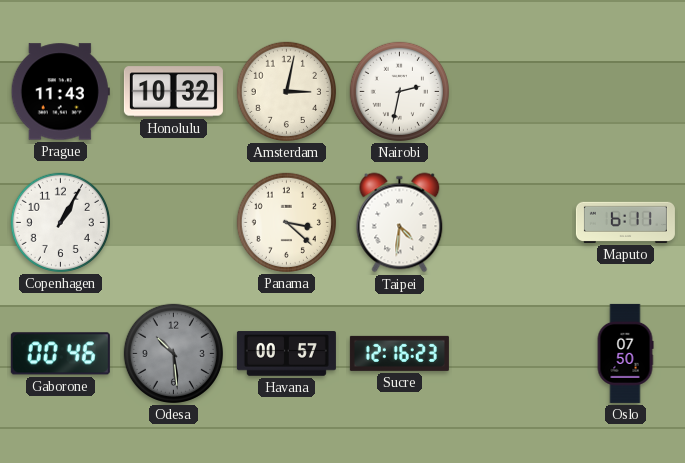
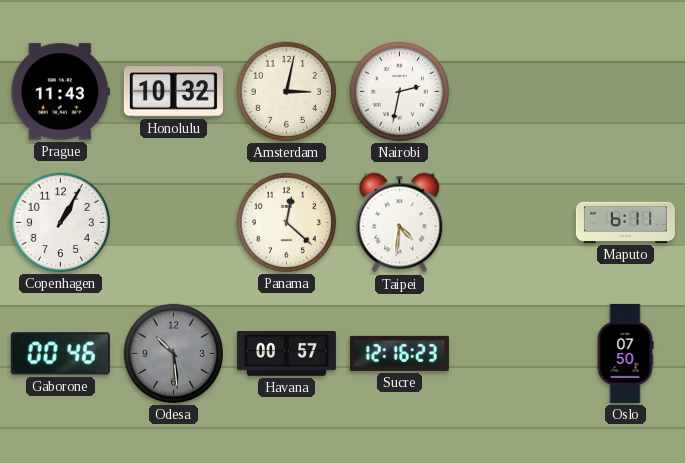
Panama: 3:22 -> 12:22 (286, 222)
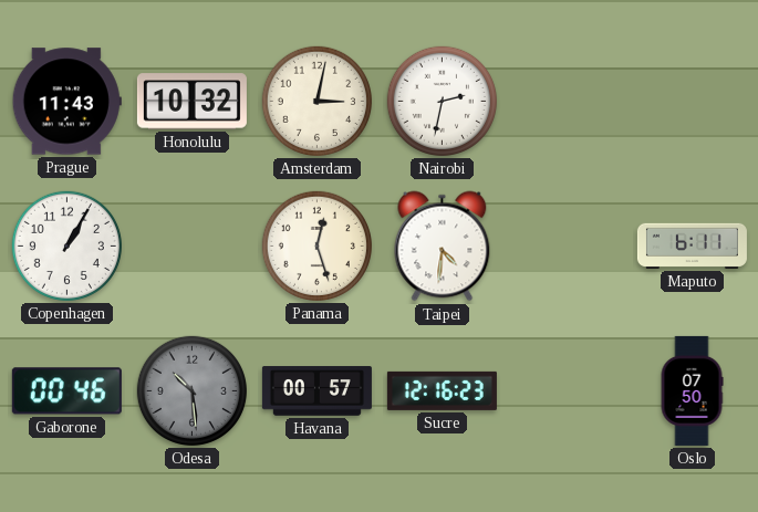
Panama: 12:22 -> 12:27 (316, 245)
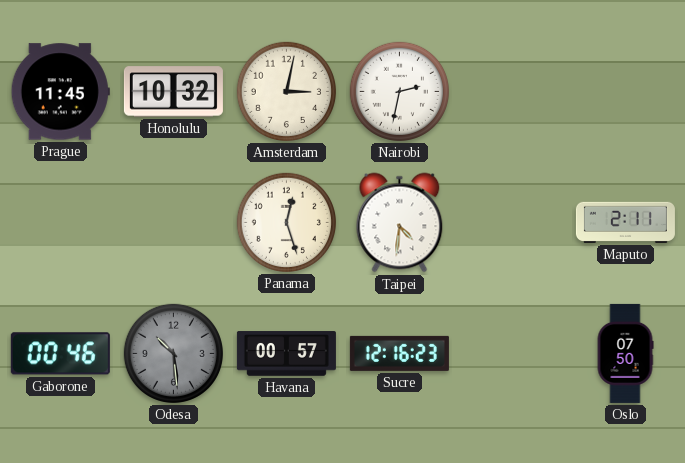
Prague: 11:43 -> 11:45 (60, 92)
Copenhagen: 1:05 -> none (66, 245)
Maputo: 6:11 -> 2:11 (625, 222)
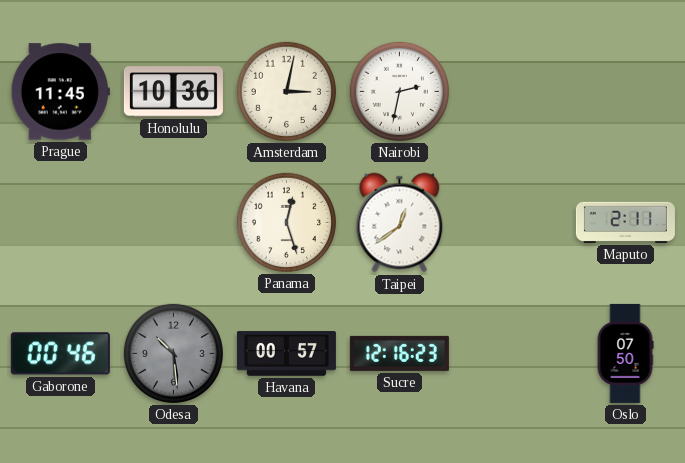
Honolulu: 10:32 -> 10:36 (173, 92)
Taipei: 4:31 -> 12:39 (400, 223)
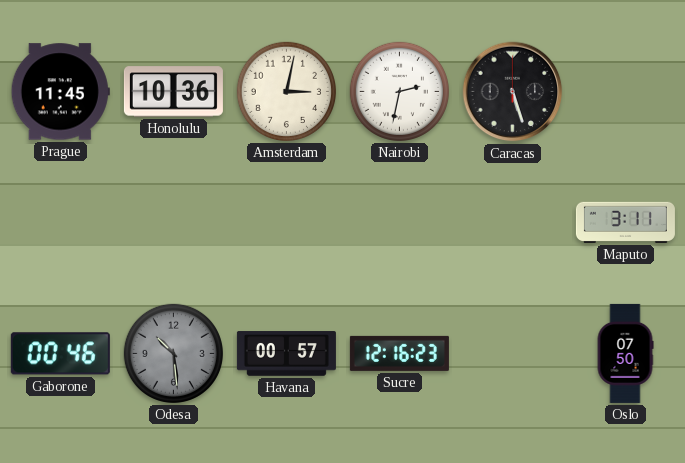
Caracas: none -> 5:27 (513, 92)
Panama: 12:27 -> none (286, 222)
Taipei: 12:39 -> none (400, 223)
Maputo: 2:11 -> 3:11 (625, 222)
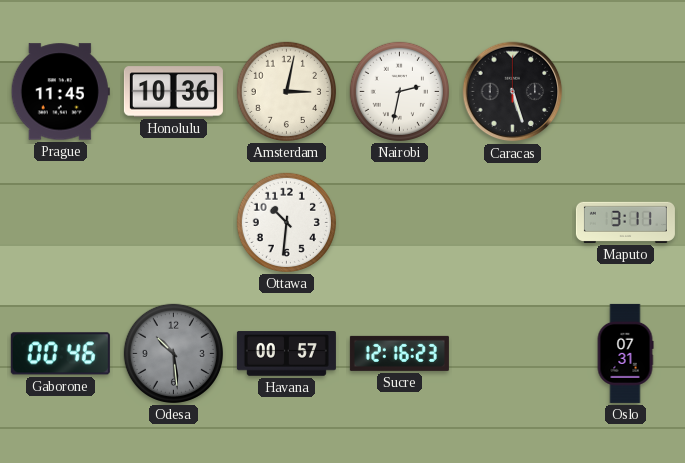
Ottawa: none -> 10:31 (286, 222)
Oslo: 07:50 -> 07:31 (625, 353)
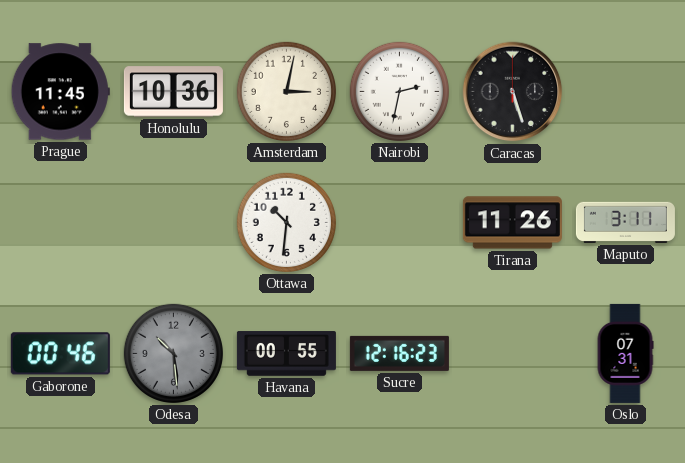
Tirana: none -> 11:26 (512, 223)
Havana: 00:57 -> 00:55 (286, 354)
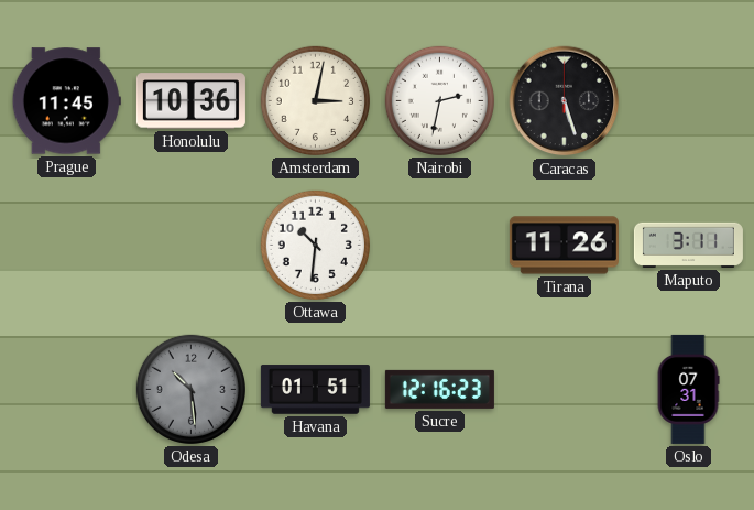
Gaborone: 00:46 -> none (60, 354)
Havana: 00:55 -> 01:51 (315, 390)
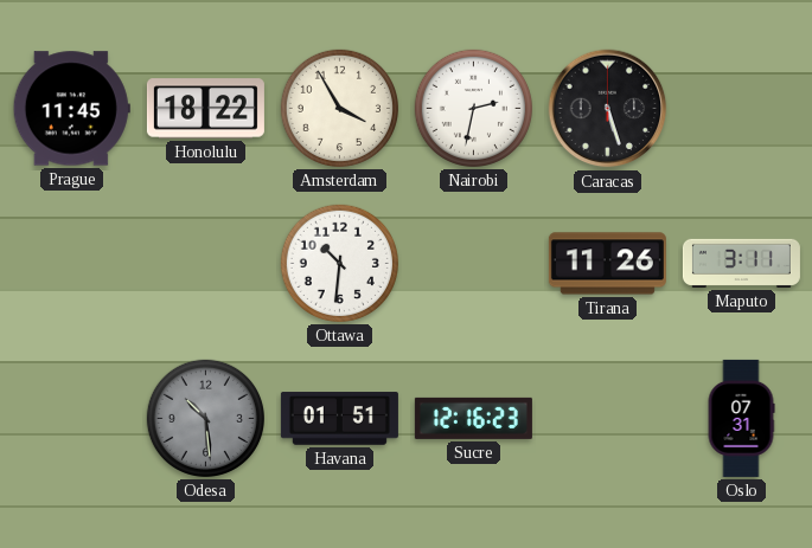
Honolulu: 10:36 -> 18:22 (205, 109)
Amsterdam: 3:02 -> 3:55 (339, 108)
